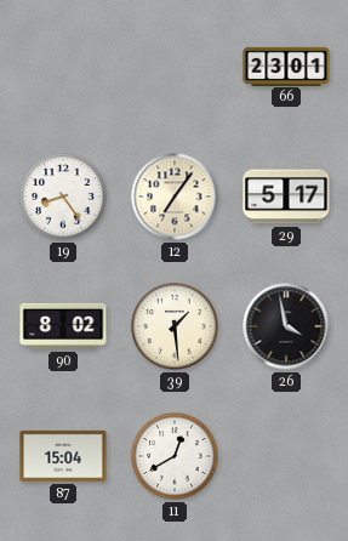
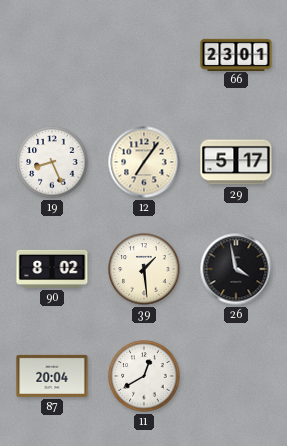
19: 8:24 -> 8:26 (52, 162)
87: 15:04 -> 20:04 (52, 376)
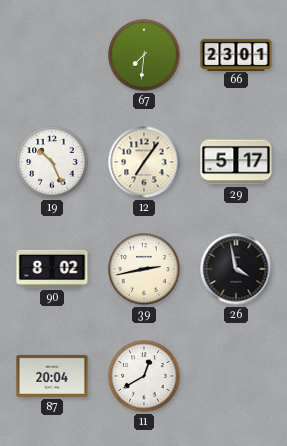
67: none -> 7:31 (144, 55)
19: 8:26 -> 10:26 (52, 162)
39: 1:29 -> 2:43 (144, 269)
